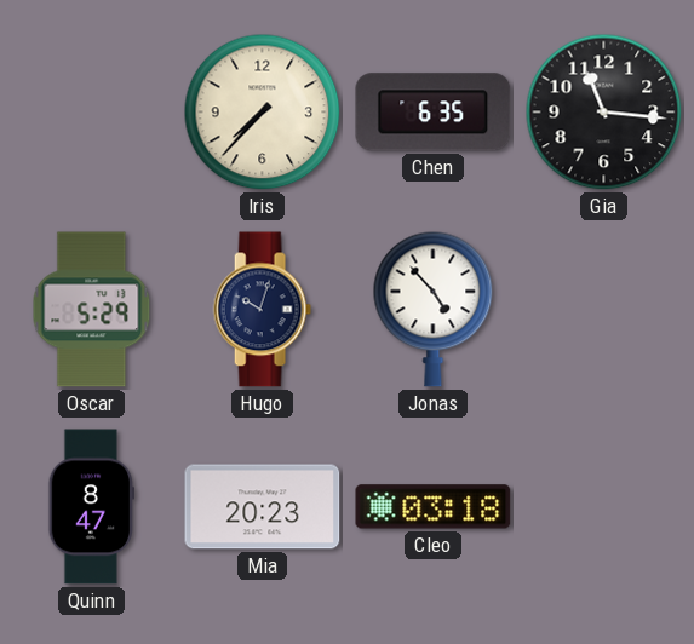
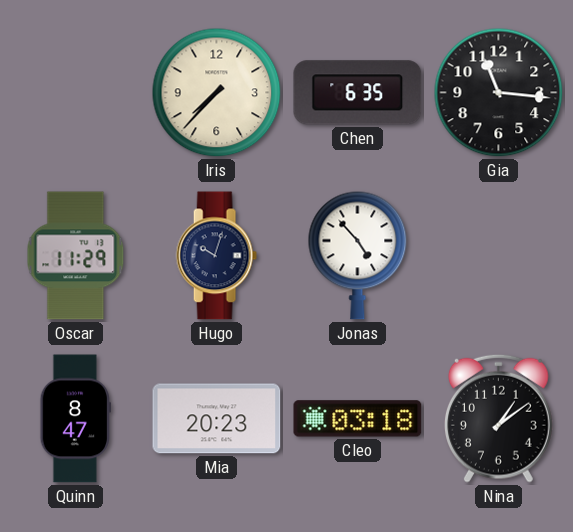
Oscar: 5:29 -> 11:29 (76, 256)
Nina: none -> 1:09 (498, 418)
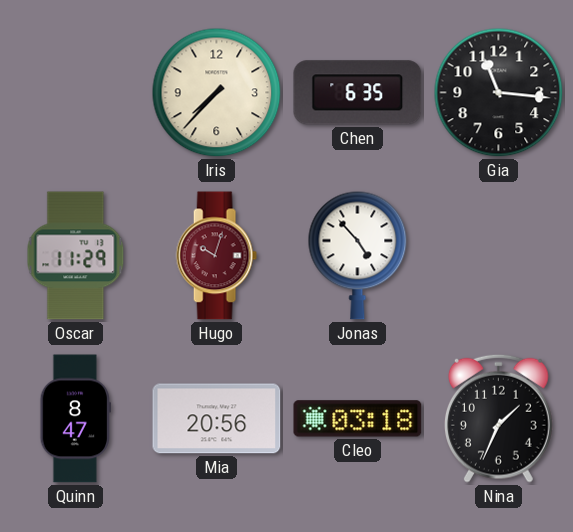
Hugo dial: navy -> burgundy (216, 256)
Mia: 20:23 -> 20:56 (217, 419)
Nina: 1:09 -> 1:34 (498, 418)
